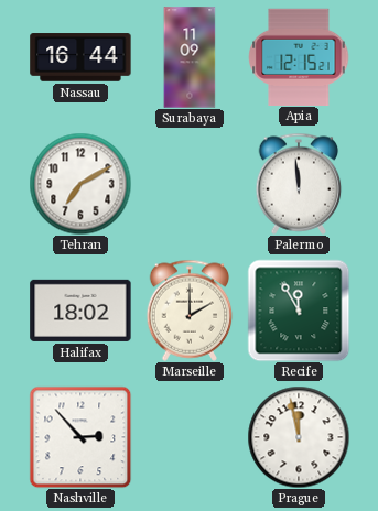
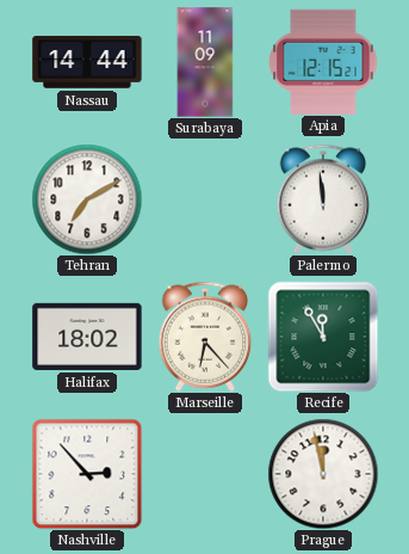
Nassau: 16:44 -> 14:44 (87, 62)
Marseille: 2:00 -> 6:23 (205, 337)
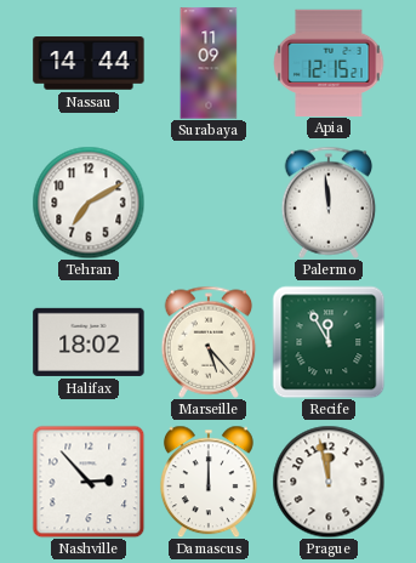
Marseille: 6:23 -> 5:23 (209, 342)
Damascus: none -> 12:00 (209, 482)
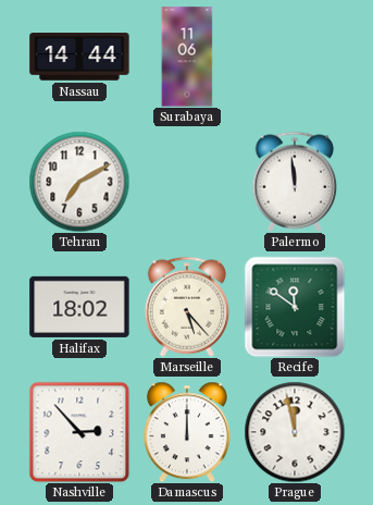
Surabaya: 11:09 -> 11:06 (187, 57)
Apia: 12:15 -> none (329, 62)
Recife: 11:55 -> 11:51 (295, 307)
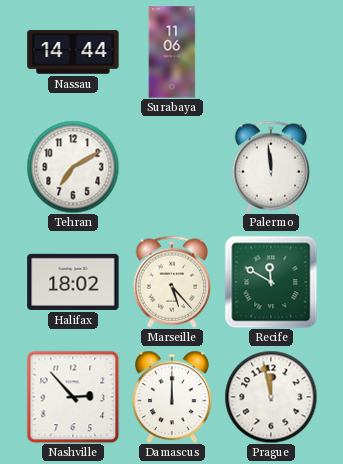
Recife: 11:51 -> 11:50 (271, 282)
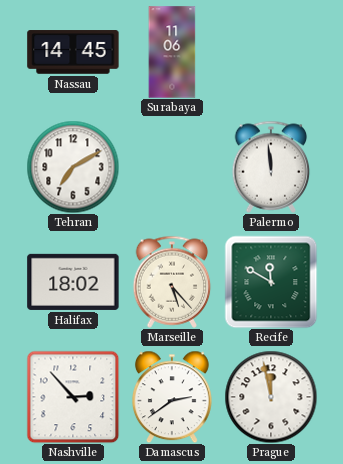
Nassau: 14:44 -> 14:45 (73, 52)
Damascus: 12:00 -> 2:39 (172, 397)
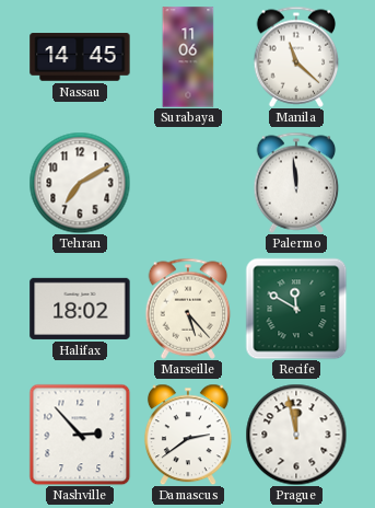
Manila: none -> 11:22 (296, 57)
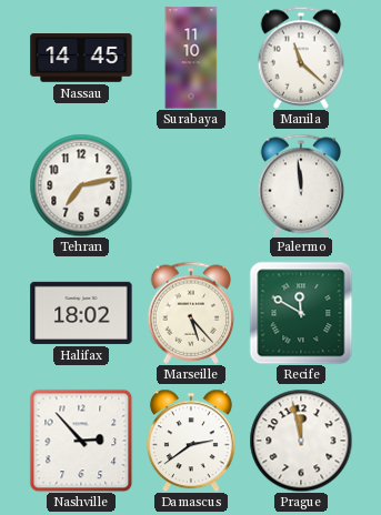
Surabaya: 11:06 -> 11:10 (191, 58)
Tehran: 7:10 -> 7:13 (81, 185)
